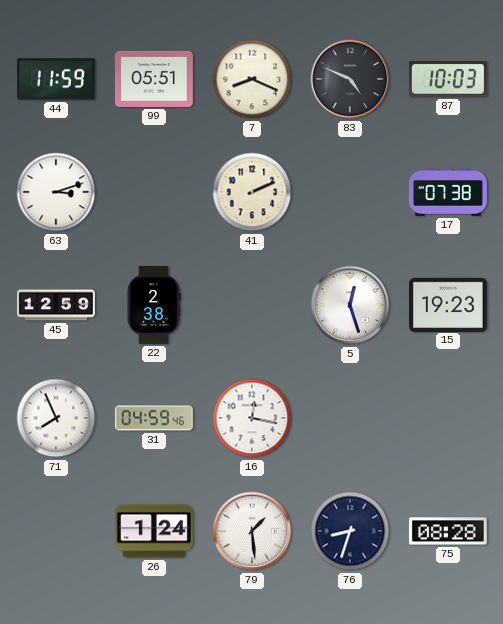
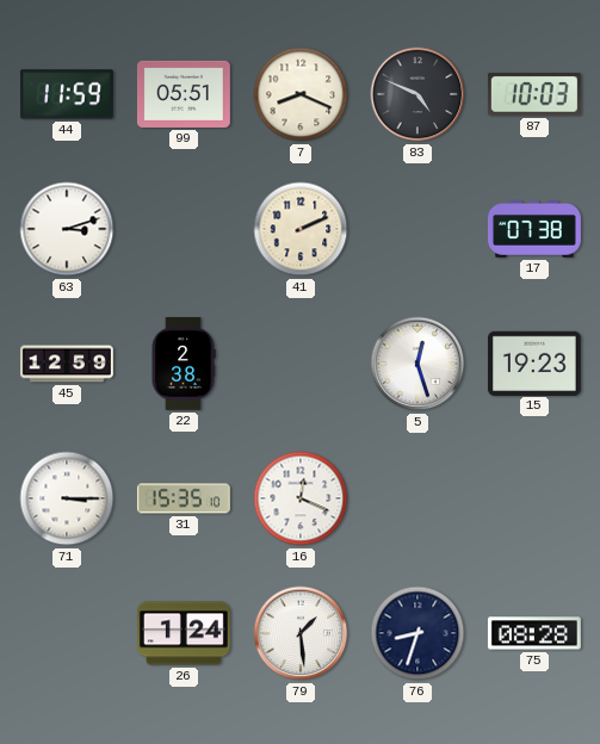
71: 7:56 -> 3:15 (67, 498)
31: 04:59 -> 15:35 (184, 498)
16: 12:17 -> 12:19 (301, 498)
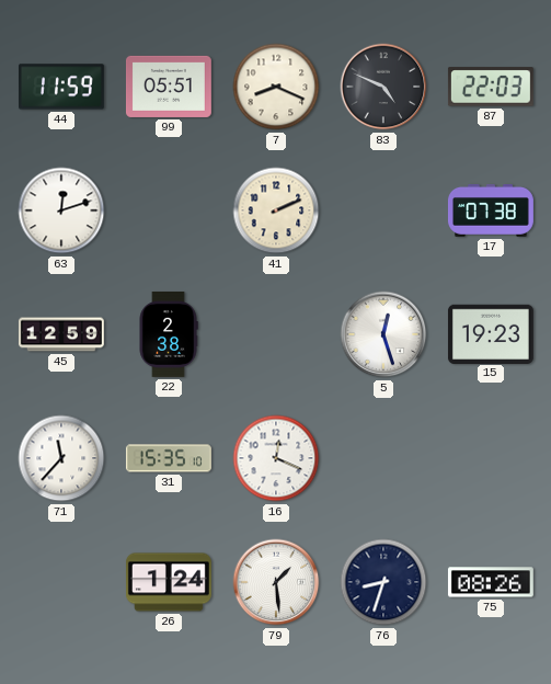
87: 10:03 -> 22:03 (491, 87)
63: 3:12 -> 12:12 (61, 210)
71: 3:15 -> 11:37 (61, 458)
75: 08:28 -> 08:26 (491, 582)
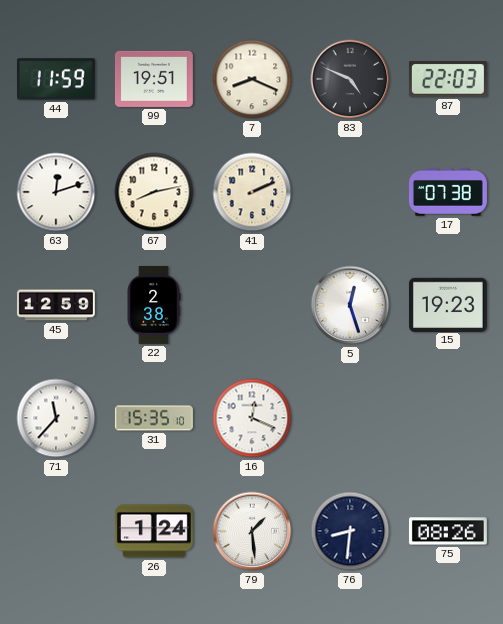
99: 05:51 -> 19:51 (154, 79)
67: none -> 8:13 (154, 192)
76: 8:33 -> 8:31 (350, 531)
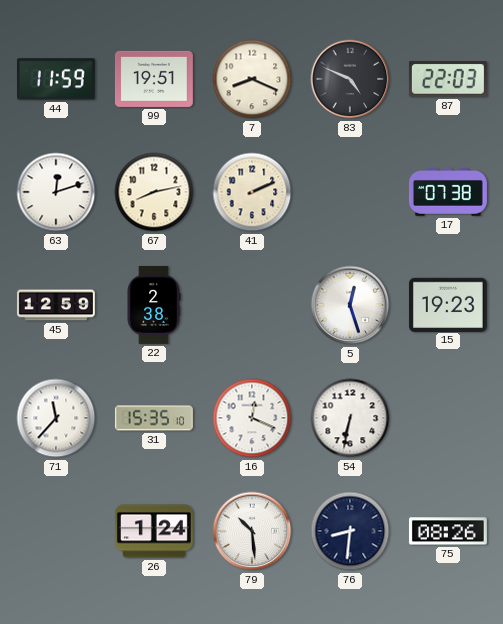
54: none -> 6:32 (350, 418)
79: 1:29 -> 10:29 (252, 531)
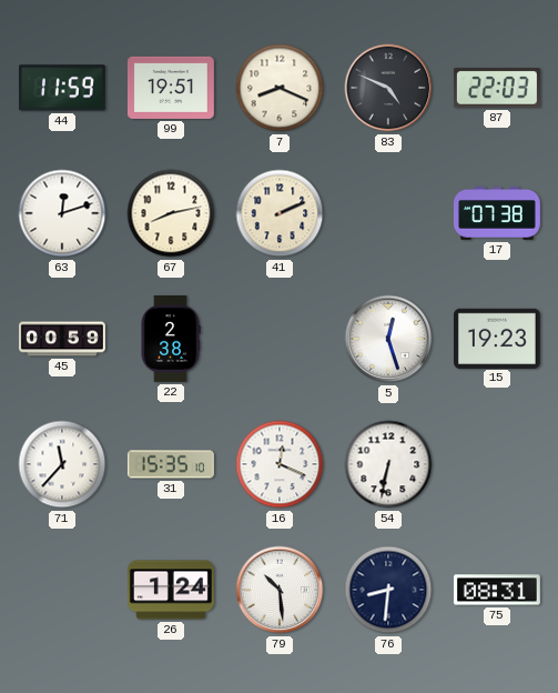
45: 12:59 -> 00:59 (62, 339)
75: 08:26 -> 08:31 (497, 590)
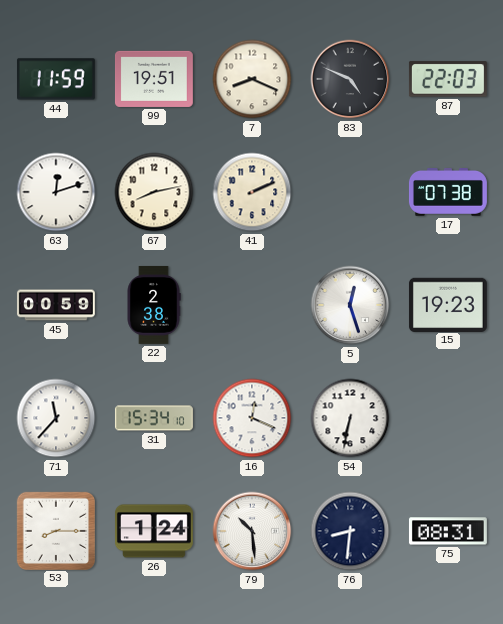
31: 15:35 -> 15:34 (154, 418)
53: none -> 8:15 (55, 530)
